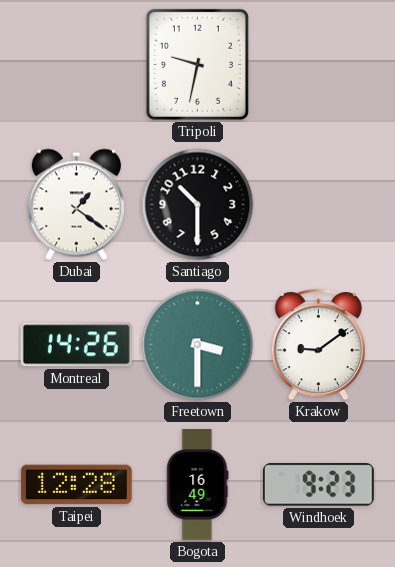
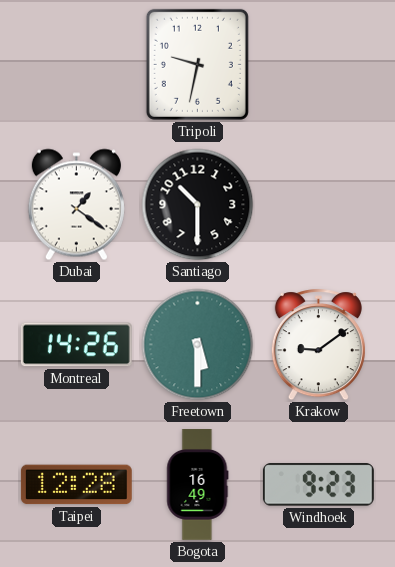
Freetown: 3:30 -> 5:30 (198, 345)
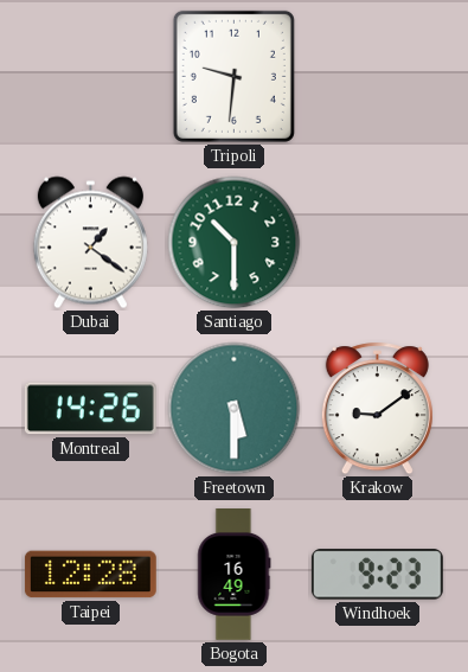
Tripoli: 9:32 -> 9:31 (233, 76)
Santiago dial: black -> green (235, 243)
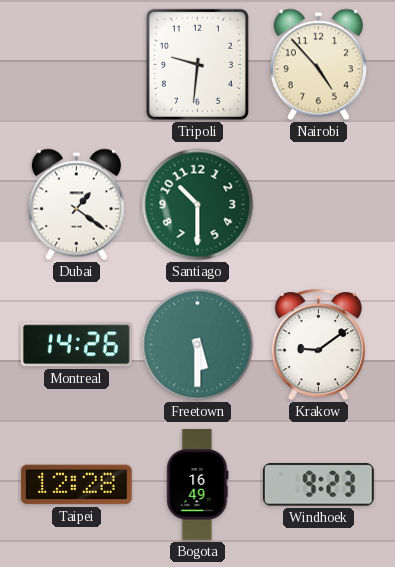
Nairobi: none -> 4:53 (318, 65)
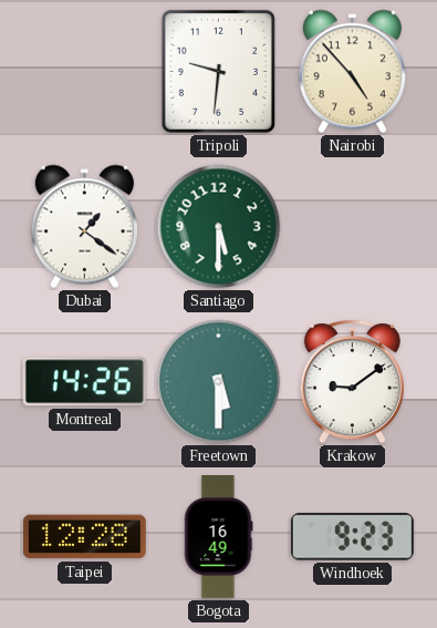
Santiago: 10:30 -> 5:30 (219, 227)
